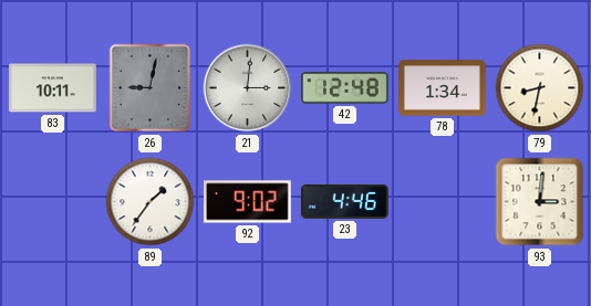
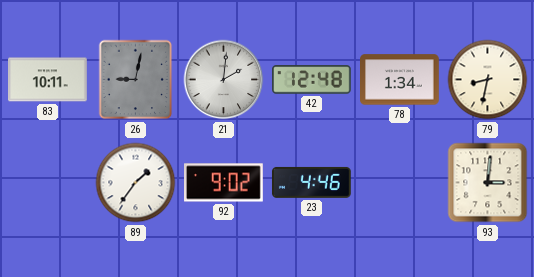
21: 3:01 -> 2:01 (224, 80)
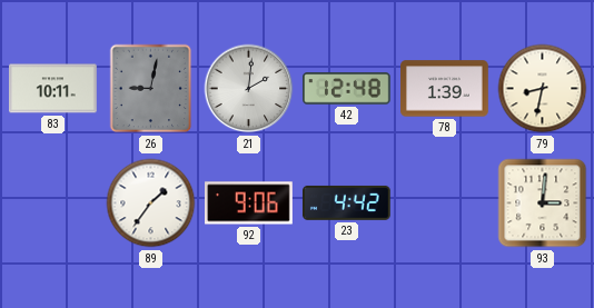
78: 1:34 -> 1:39 (445, 89)
92: 9:02 -> 9:06 (249, 203)
23: 4:46 -> 4:42 (346, 202)
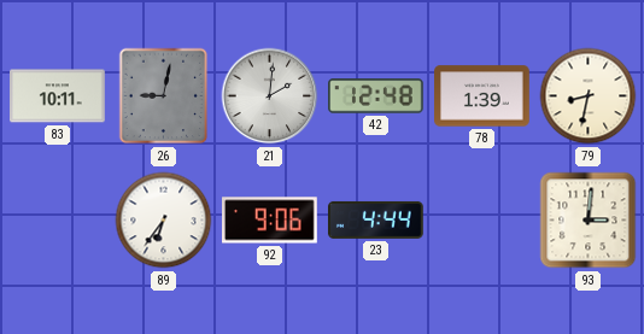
89: 1:36 -> 6:36 (164, 221)
23: 4:42 -> 4:44 (375, 219)
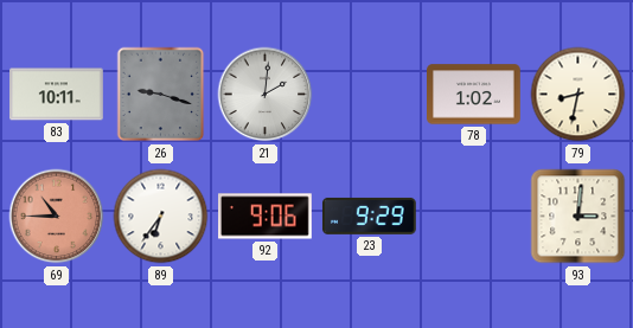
26: 9:02 -> 9:18 (161, 95)
42: 12:48 -> none (376, 96)
78: 1:39 -> 1:02 (474, 95)
69: none -> 10:45 (57, 217)
23: 4:44 -> 9:29 (369, 216)
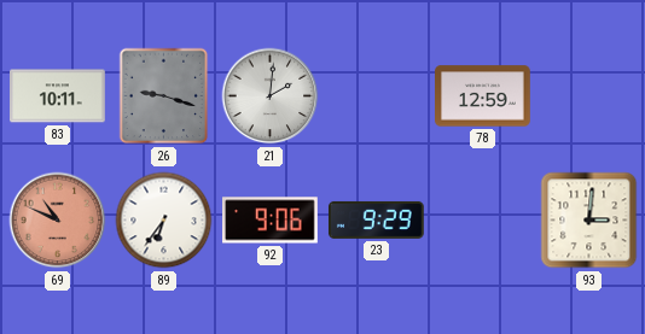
78: 1:02 -> 12:59 (483, 96)
79: 8:32 -> none (578, 95)
69: 10:45 -> 10:49 (58, 221)
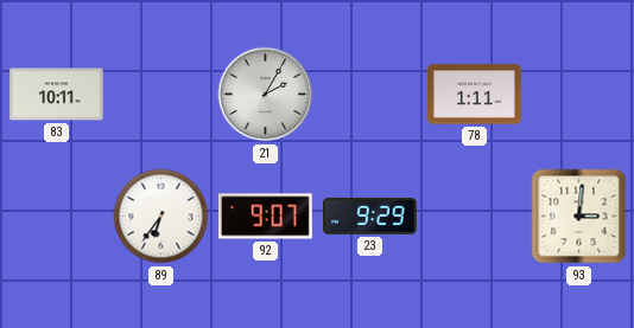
26: 9:18 -> none (164, 96)
21: 2:01 -> 2:05 (266, 95)
78: 12:59 -> 1:11 (475, 95)
69: 10:49 -> none (58, 221)
92: 9:06 -> 9:07 (266, 217)
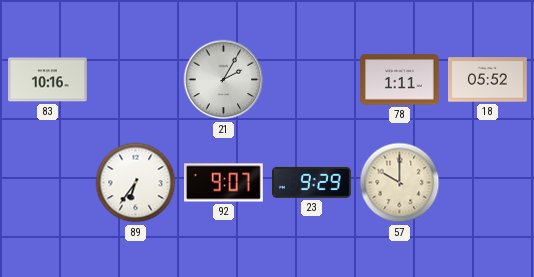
83: 10:11 -> 10:16 (48, 80)
18: none -> 05:52 (488, 80)
57: none -> 10:00 (400, 183)
93: 3:01 -> none (579, 217)
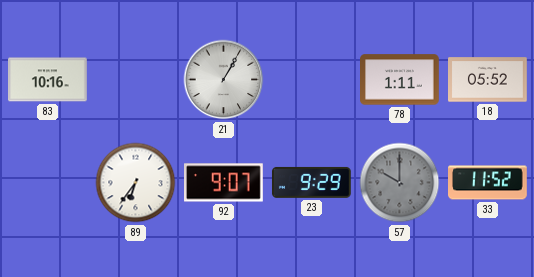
21: 2:05 -> 1:05 (224, 80)
57 dial: cream -> grey (400, 183)
33: none -> 11:52 (488, 183)
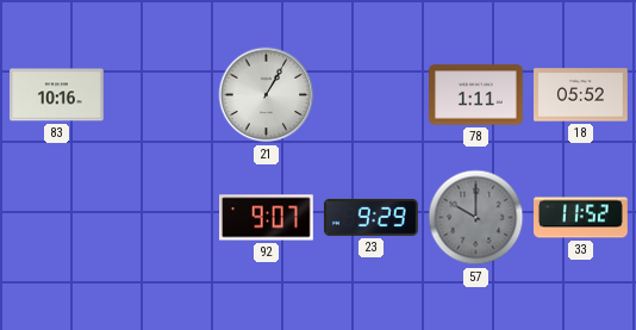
89: 6:36 -> none (136, 183)
